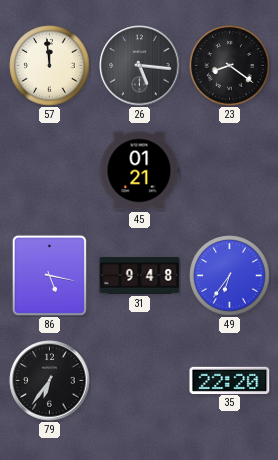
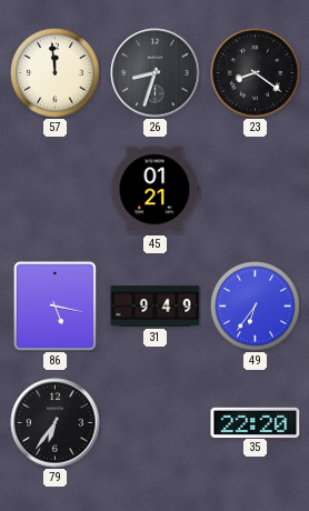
26: 5:16 -> 8:33 (156, 73)
31: 9:48 -> 9:49 (156, 307)
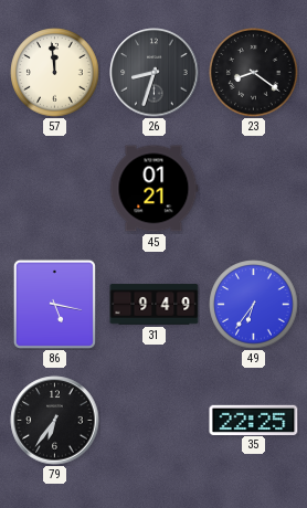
35: 22:20 -> 22:25 (254, 420)
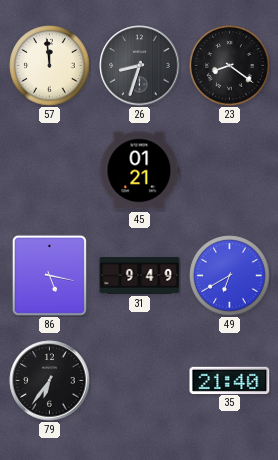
49: 6:36 -> 6:40 (230, 276)
35: 22:25 -> 21:40 (230, 380)
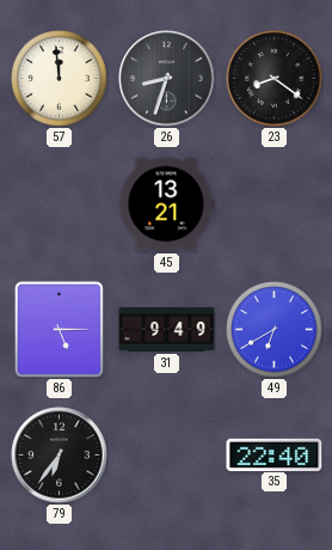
45: 01:21 -> 13:21 (166, 204)
86: 5:17 -> 5:15 (59, 329)
35: 21:40 -> 22:40 (275, 454)
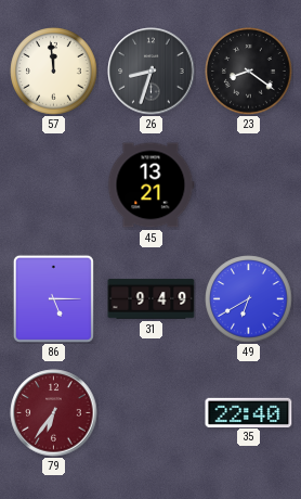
79 dial: black -> burgundy (54, 413)
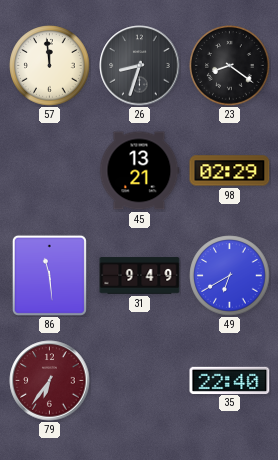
98: none -> 02:29 (230, 171)
86: 5:15 -> 11:29 (49, 275)
